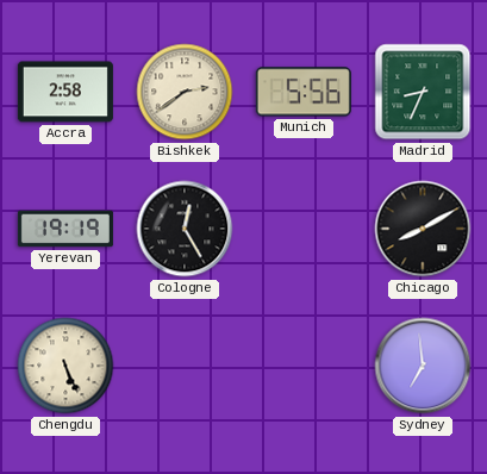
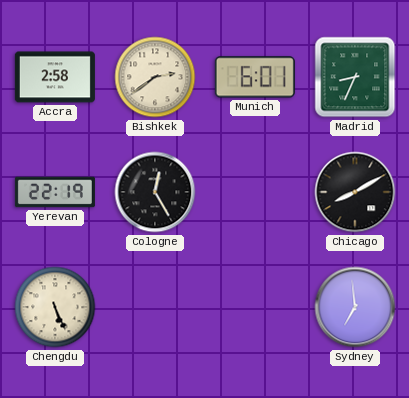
Munich: 5:56 -> 6:01 (255, 77)
Yerevan: 19:19 -> 22:19 (55, 192)
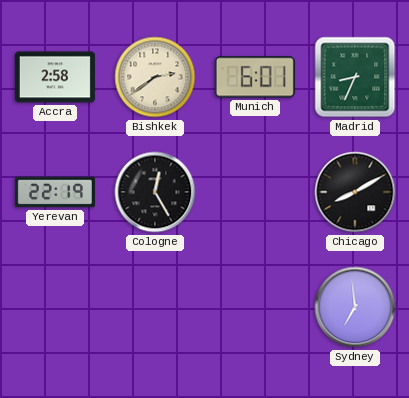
Chengdu: 5:26 -> none (55, 307)
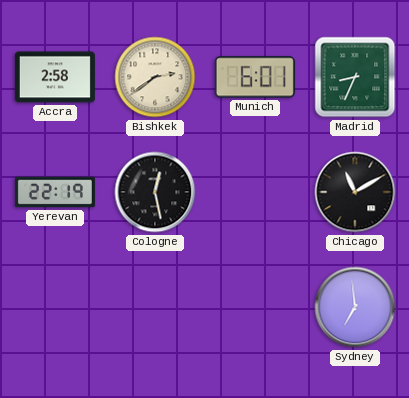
Cologne: 12:25 -> 12:28 (155, 192)
Chicago: 8:10 -> 11:10 (355, 192)
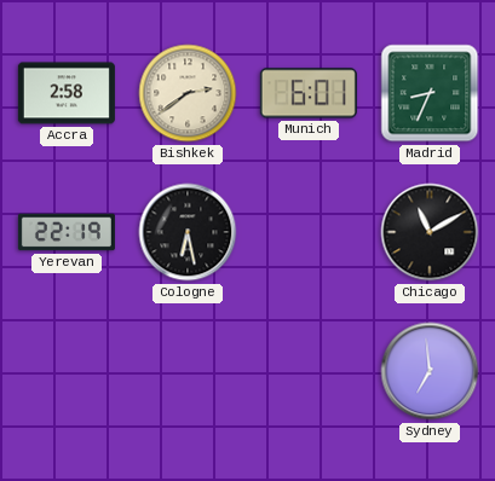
Cologne: 12:28 -> 6:28 (188, 232)
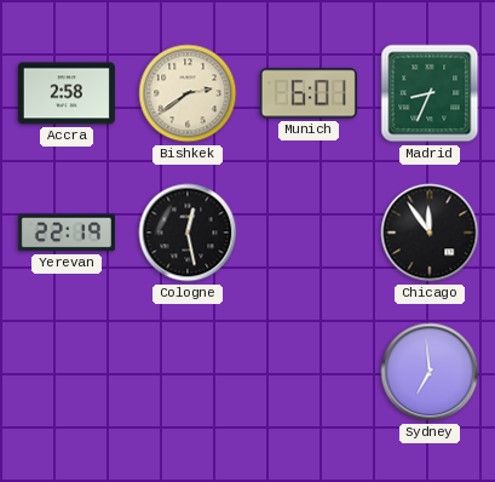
Cologne: 6:28 -> 12:28 (188, 233)
Chicago: 11:10 -> 11:54 (430, 233)
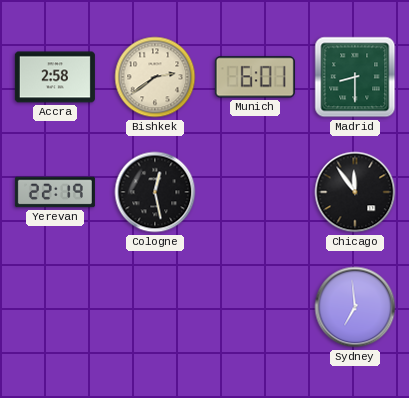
Madrid: 8:34 -> 8:30 (355, 77)
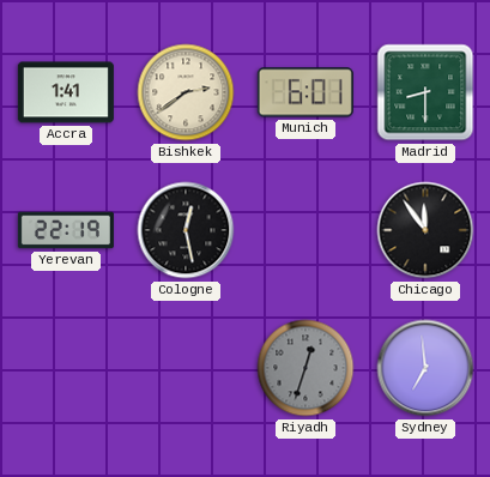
Accra: 2:58 -> 1:41 (66, 92)
Riyadh: none -> 12:33 (306, 368)
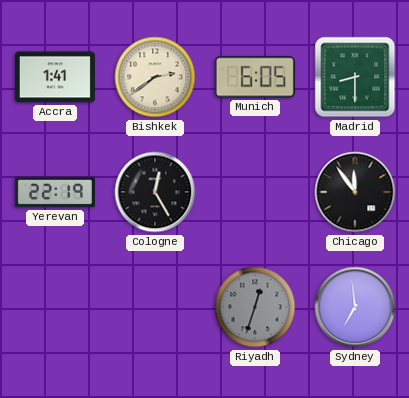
Munich: 6:01 -> 6:05 (255, 77)
Cologne: 12:28 -> 12:25 (155, 192)
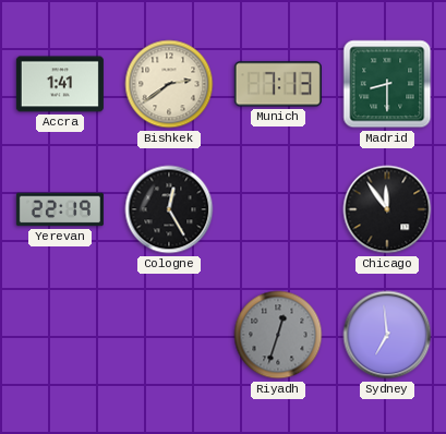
Munich: 6:05 -> 7:13 (278, 84)
